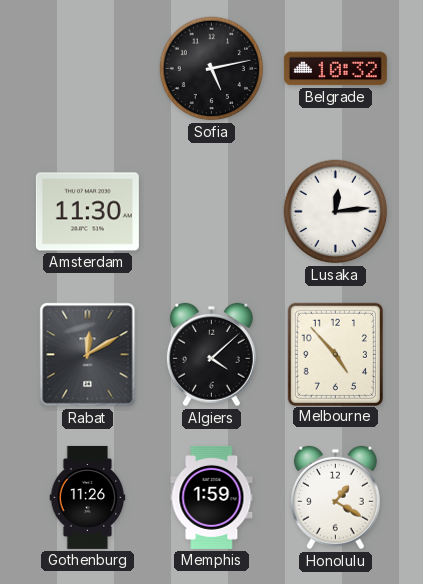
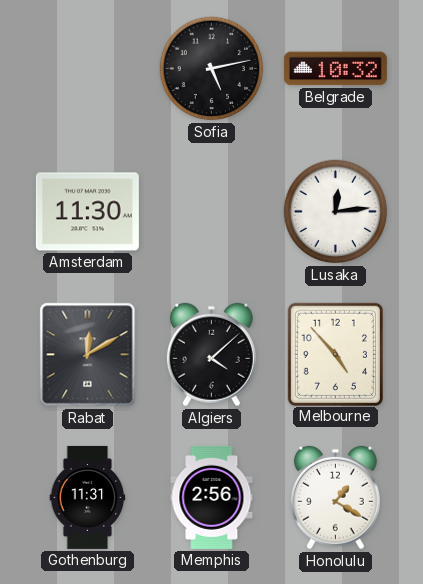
Gothenburg: 11:26 -> 11:31 (88, 497)
Memphis: 1:59 -> 2:56 (212, 497)
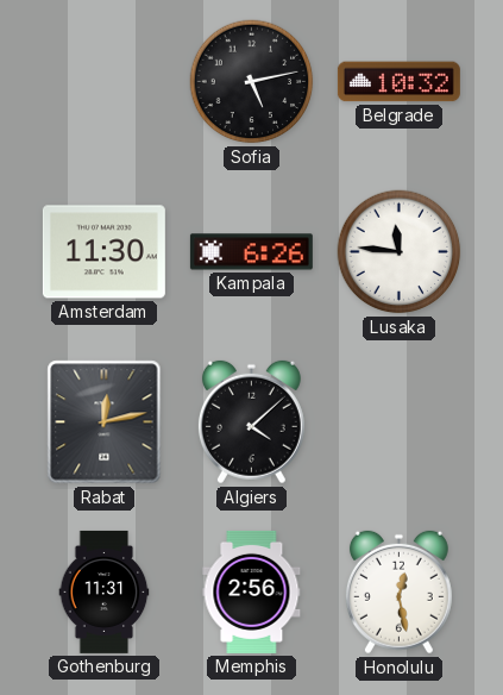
Kampala: none -> 6:26 (251, 252)
Lusaka: 12:14 -> 11:46 (400, 252)
Rabat: 12:10 -> 12:13 (105, 422)
Melbourne: 4:53 -> none (335, 354)
Honolulu: 1:20 -> 12:28 (398, 593)
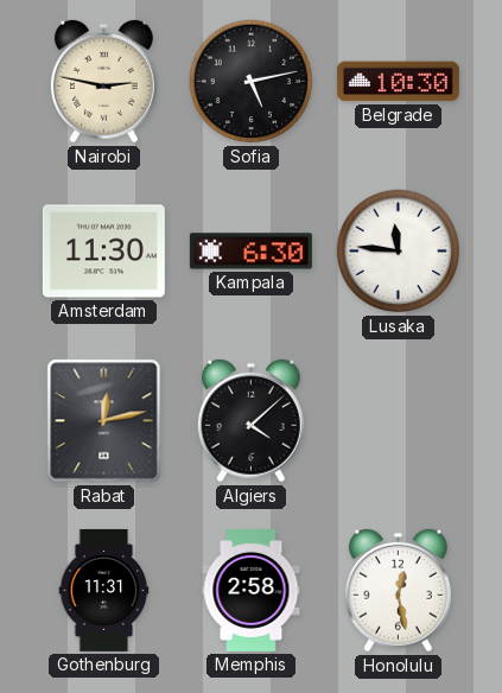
Nairobi: none -> 2:47 (103, 82)
Belgrade: 10:32 -> 10:30 (398, 82)
Kampala: 6:26 -> 6:30 (250, 252)
Memphis: 2:56 -> 2:58 (252, 590)
